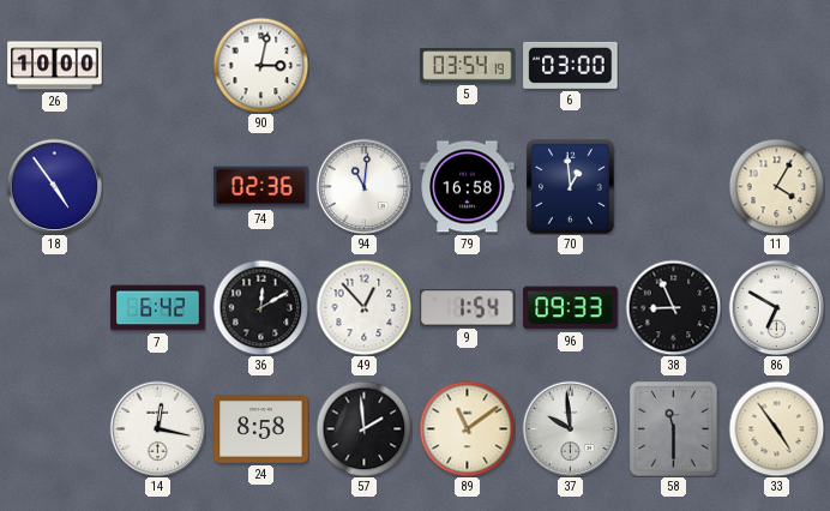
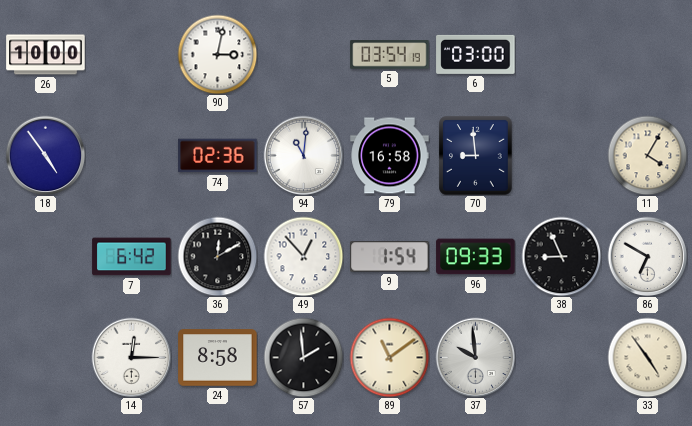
70: 12:59 -> 8:59 (476, 156)
14: 12:17 -> 12:15 (131, 357)
58: 11:30 -> none (674, 429)
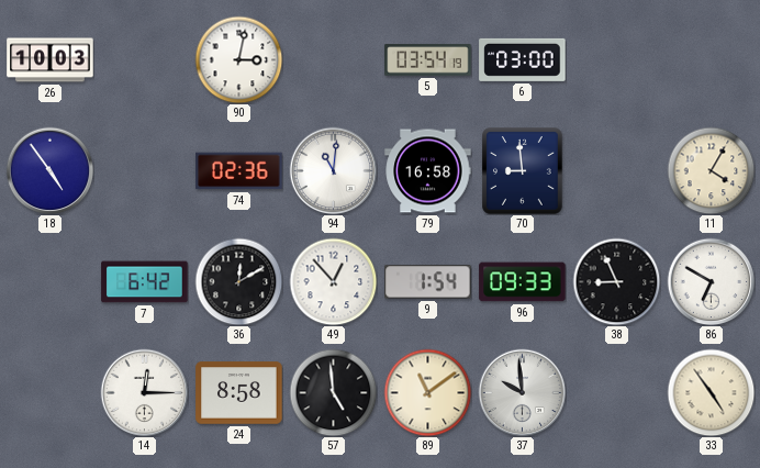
26: 10:00 -> 10:03 (51, 60)
57: 1:59 -> 4:59 (333, 392)
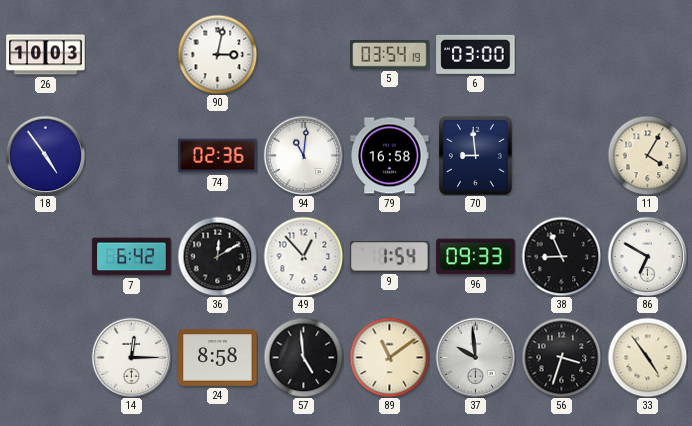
56: none -> 3:33 (561, 357)
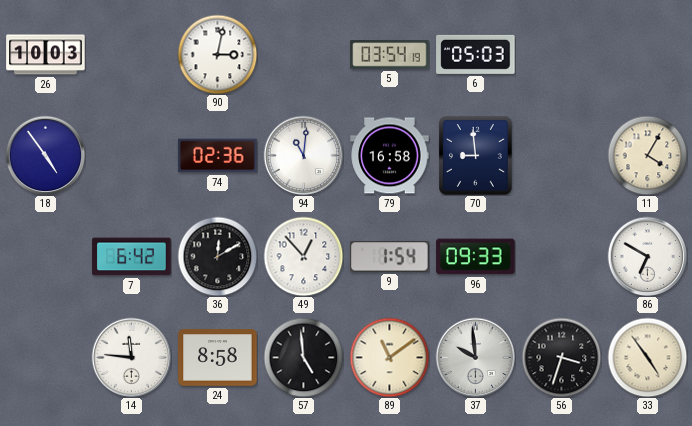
6: 03:00 -> 05:03 (476, 54)
38: 8:56 -> none (561, 256)
14: 12:15 -> 11:46 (131, 357)
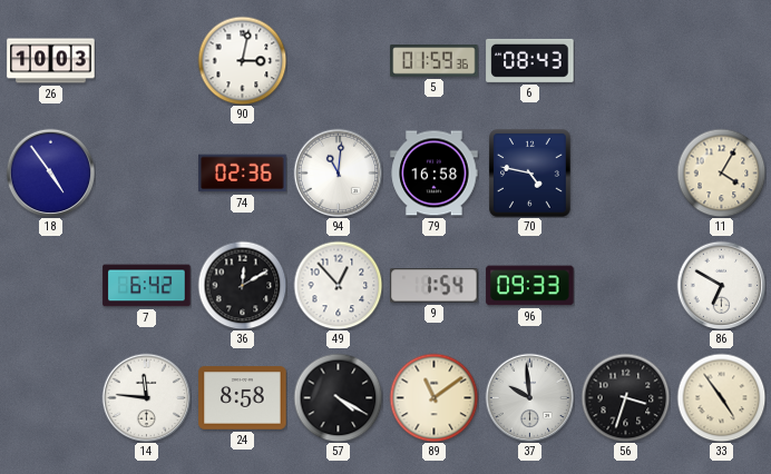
5: 03:54 -> 01:59 (435, 61)
6: 05:03 -> 08:43 (530, 60)
70: 8:59 -> 4:47 (530, 174)
57: 4:59 -> 4:20 (338, 397)
